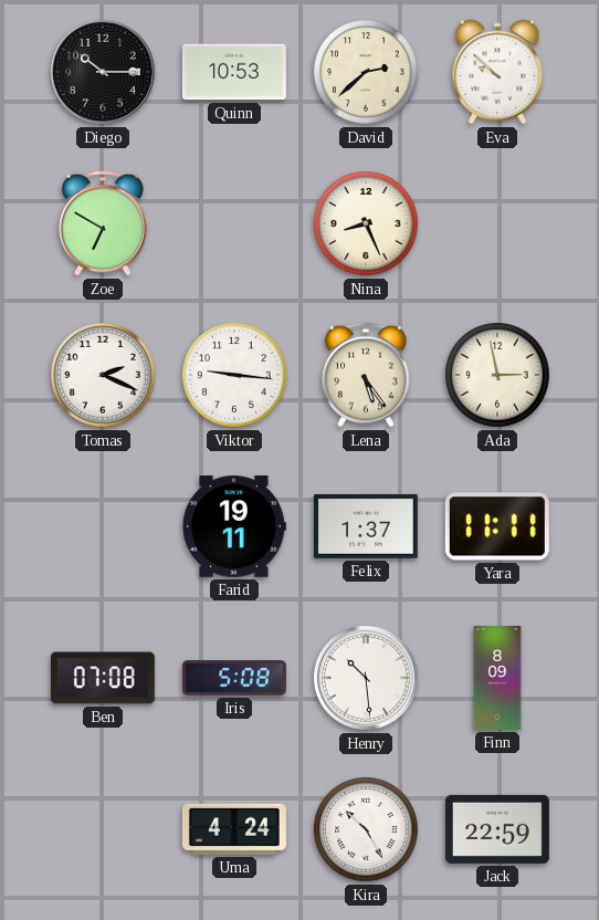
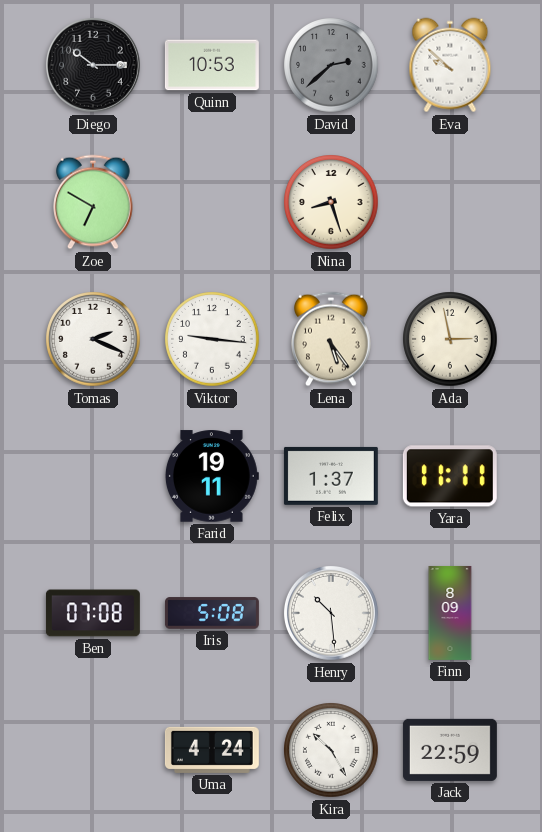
David dial: cream -> grey (331, 65)
Nina: 8:26 -> 8:27 (331, 202)
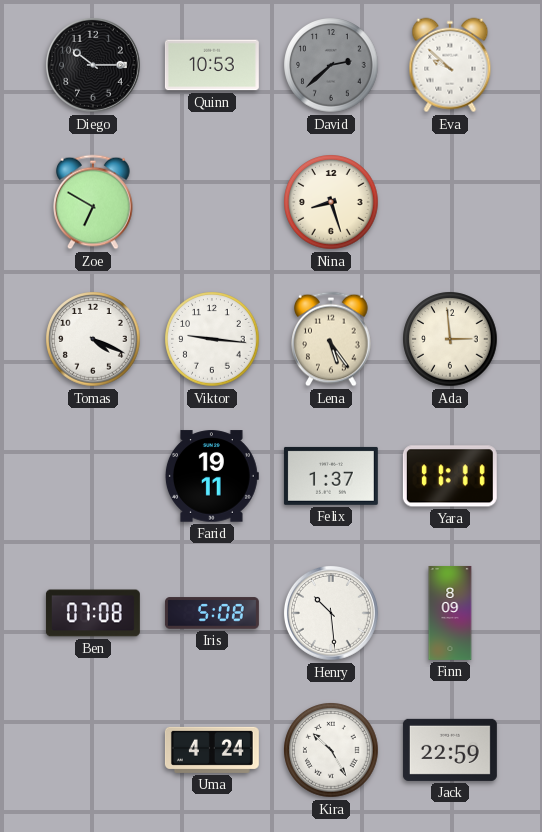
Tomas: 2:19 -> 4:19 (93, 339)
Ada: 2:58 -> 2:59 (450, 339)
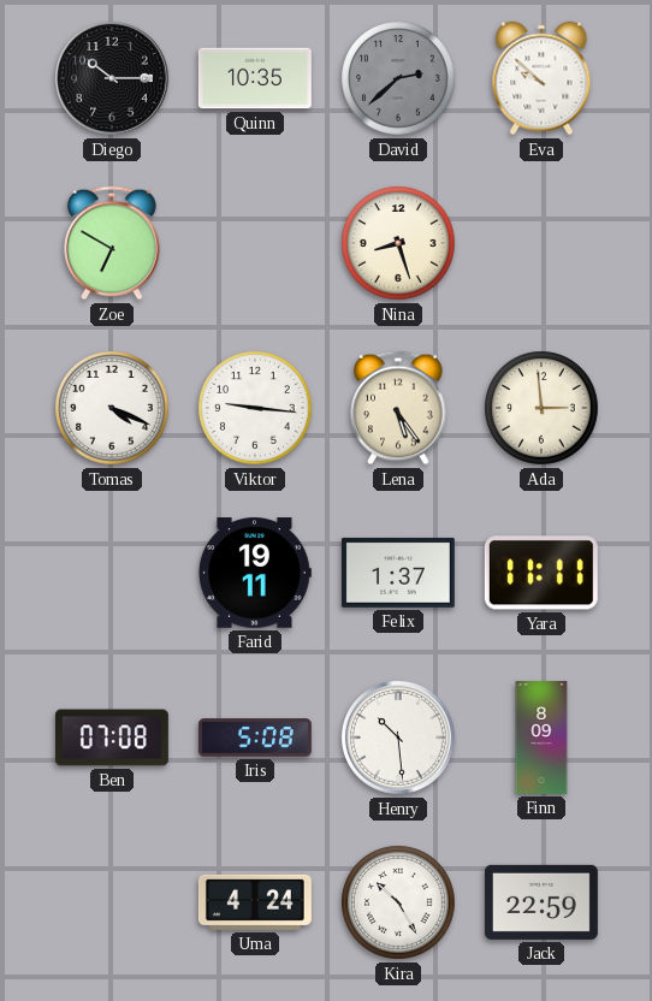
Quinn: 10:53 -> 10:35 (255, 78)
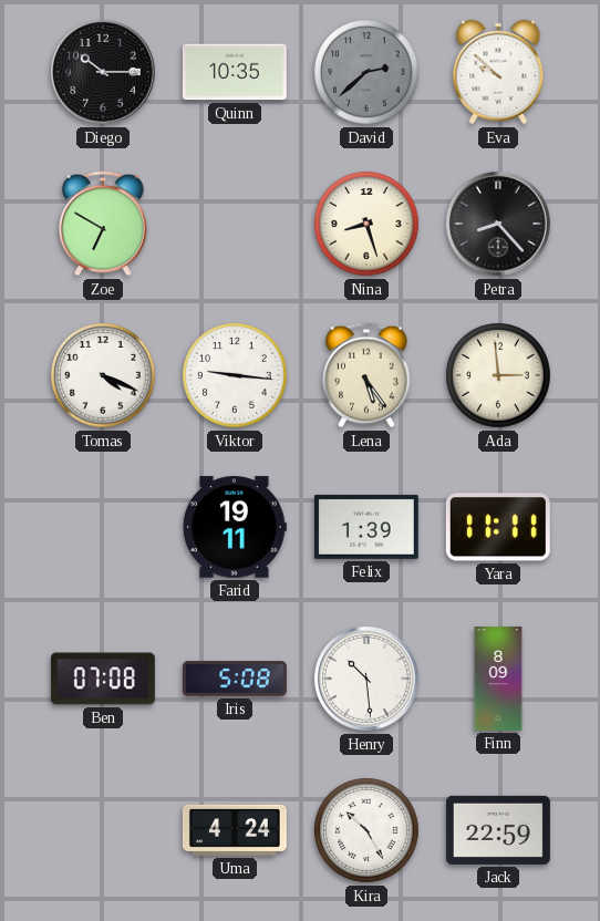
Petra: none -> 8:23 (498, 224)
Felix: 1:37 -> 1:39 (366, 527)
